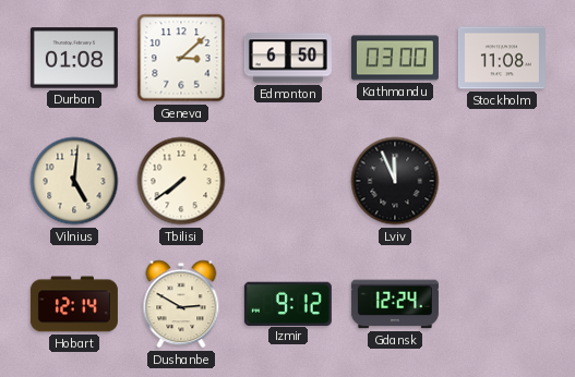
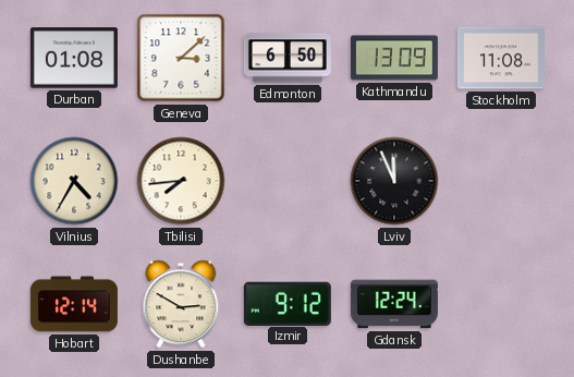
Kathmandu: 03:00 -> 13:09 (394, 58)
Vilnius: 5:01 -> 4:35 (74, 181)
Tbilisi: 7:39 -> 7:44 (181, 181)
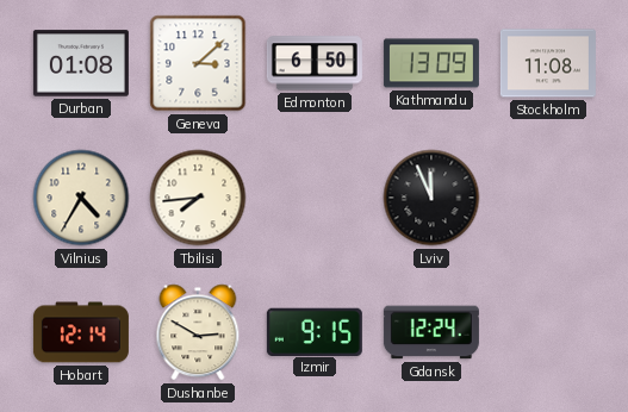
Izmir: 9:12 -> 9:15 (315, 331)
